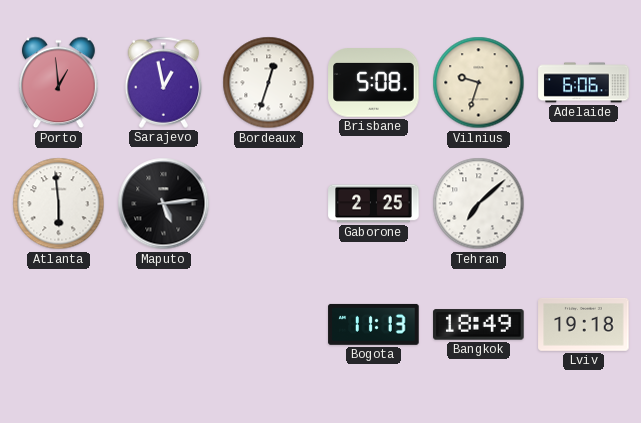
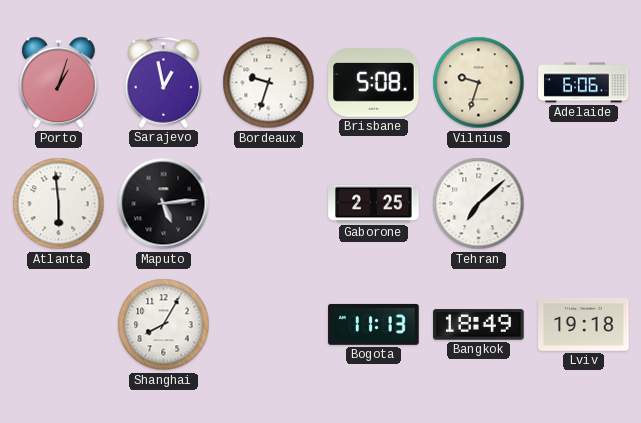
Porto: 12:59 -> 1:03 (59, 83)
Bordeaux: 12:33 -> 9:33 (269, 83)
Shanghai: none -> 8:05 (164, 325)
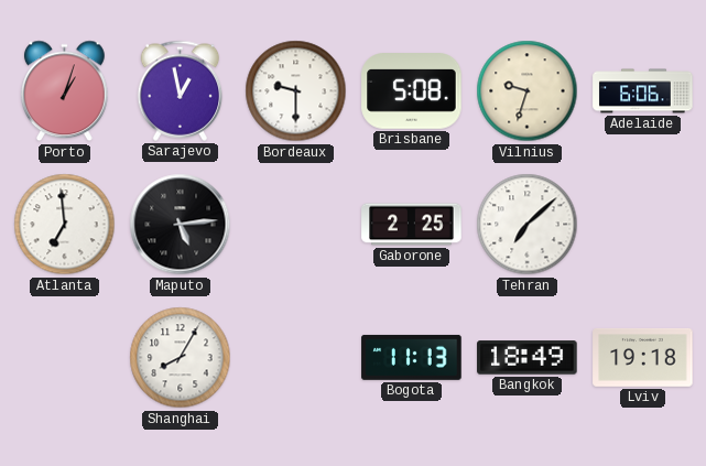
Bordeaux: 9:33 -> 9:30 (296, 91)
Atlanta: 5:59 -> 6:59 (65, 225)
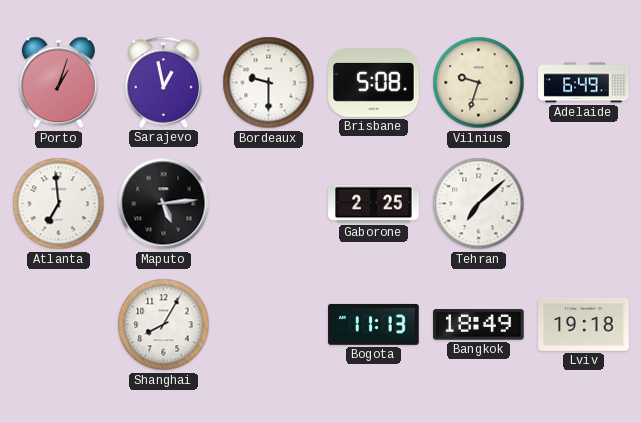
Adelaide: 6:06 -> 6:49 (584, 83)
